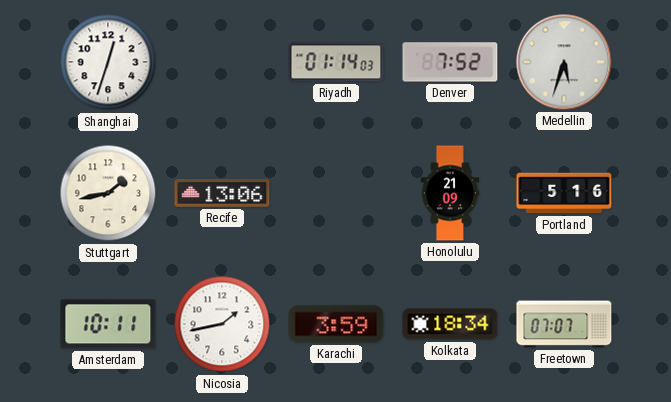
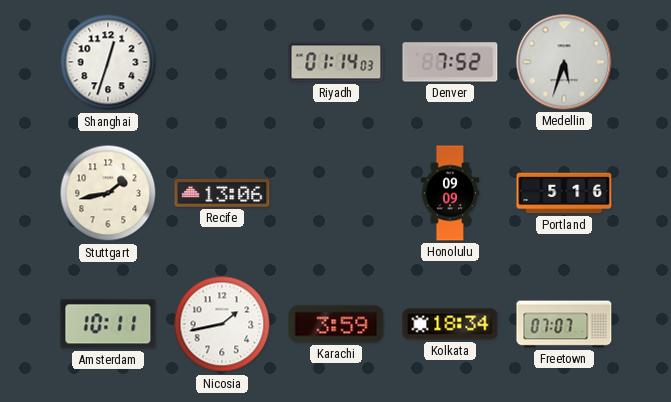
Honolulu: 21:09 -> 09:09 (450, 193)
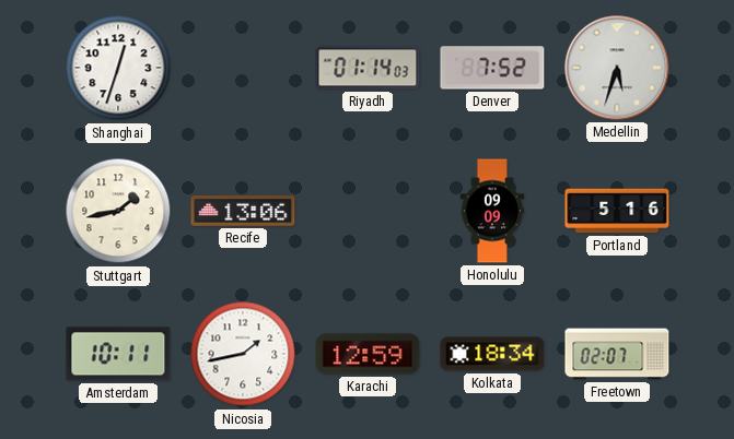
Karachi: 3:59 -> 12:59 (368, 354)
Freetown: 07:07 -> 02:07 (617, 354)
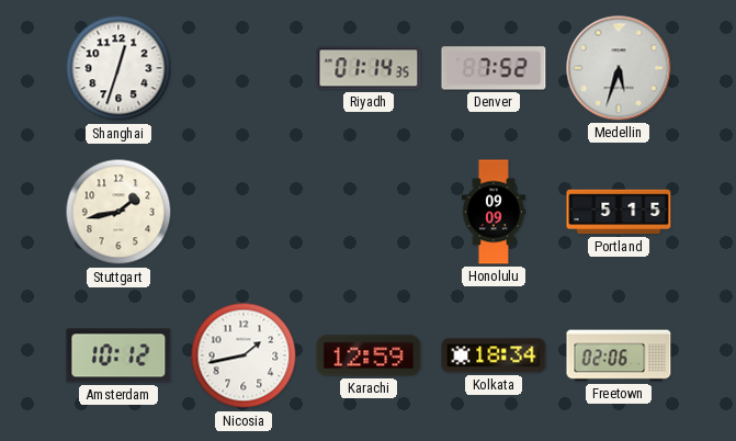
Riyadh: 01:14:03 -> 01:14:35 (369, 68)
Recife: 13:06 -> none (243, 212)
Portland: 5:16 -> 5:15 (619, 212)
Amsterdam: 10:11 -> 10:12 (118, 355)
Freetown: 02:07 -> 02:06 (619, 355)
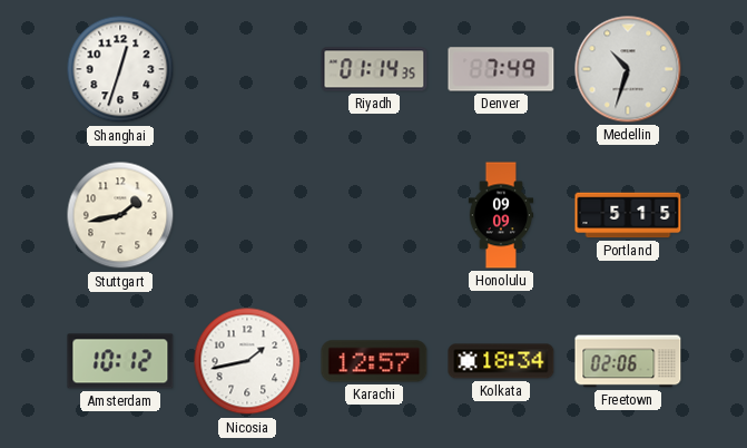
Denver: 7:52 -> 7:49 (501, 69)
Medellin: 5:33 -> 10:33 (628, 69)
Karachi: 12:59 -> 12:57 (374, 361)
